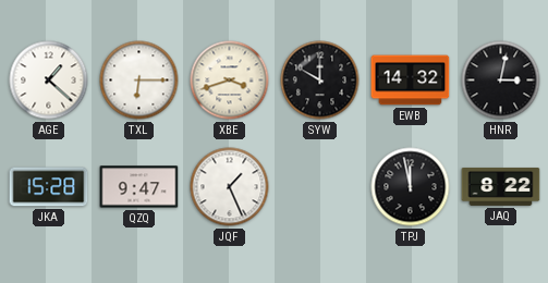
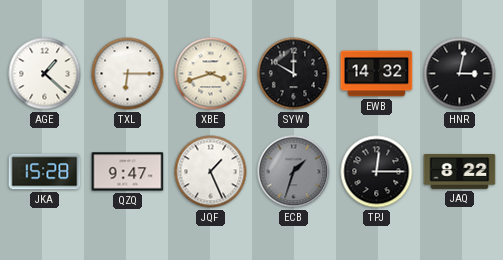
ECB: none -> 1:33 (294, 172)
TPJ: 11:58 -> 12:15 (377, 172)
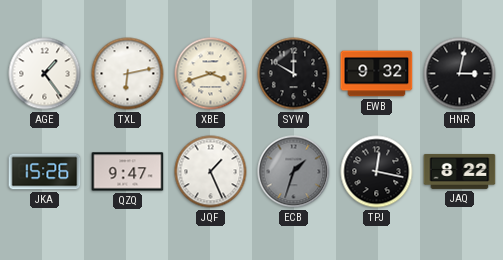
AGE: 1:22 -> 1:24 (45, 74)
TXL: 6:15 -> 6:13 (128, 74)
EWB: 14:32 -> 9:32 (377, 74)
JKA: 15:28 -> 15:26 (45, 172)
TPJ: 12:15 -> 12:17 (377, 172)
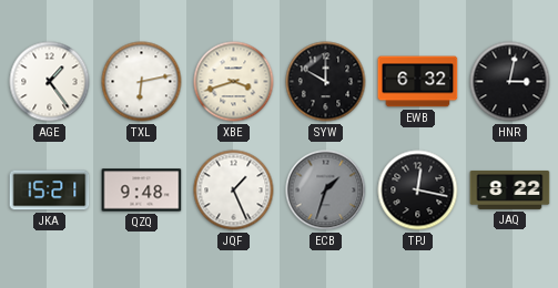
EWB: 9:32 -> 6:32 (418, 82)
JKA: 15:26 -> 15:21 (50, 191)
QZQ: 9:47 -> 9:48 (142, 191)
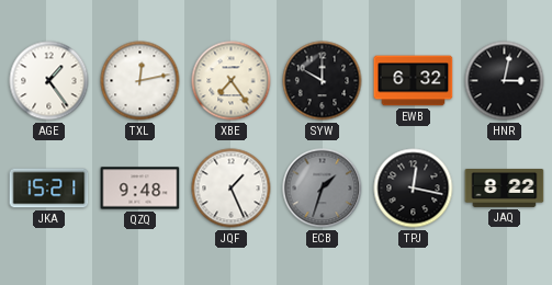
TXL: 6:13 -> 12:13 (140, 81)
XBE: 3:42 -> 7:24 (232, 81)
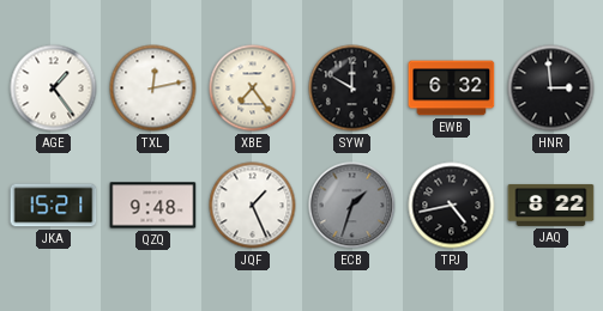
HNR: 3:02 -> 2:59 (551, 89)
TPJ: 12:17 -> 4:43 (452, 206)
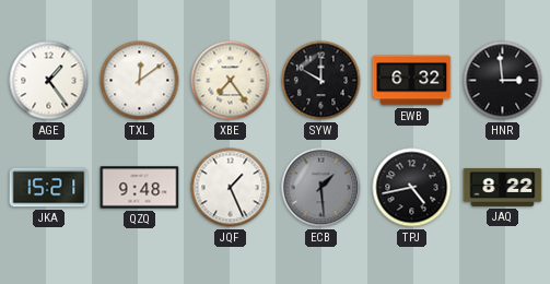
TXL: 12:13 -> 12:09 (140, 81)
ECB: 1:33 -> 1:29 (321, 188)
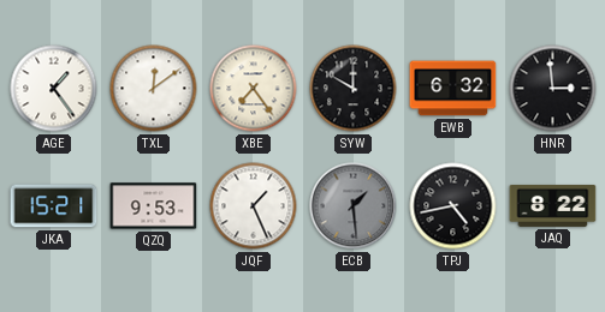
QZQ: 9:48 -> 9:53 (154, 206)
